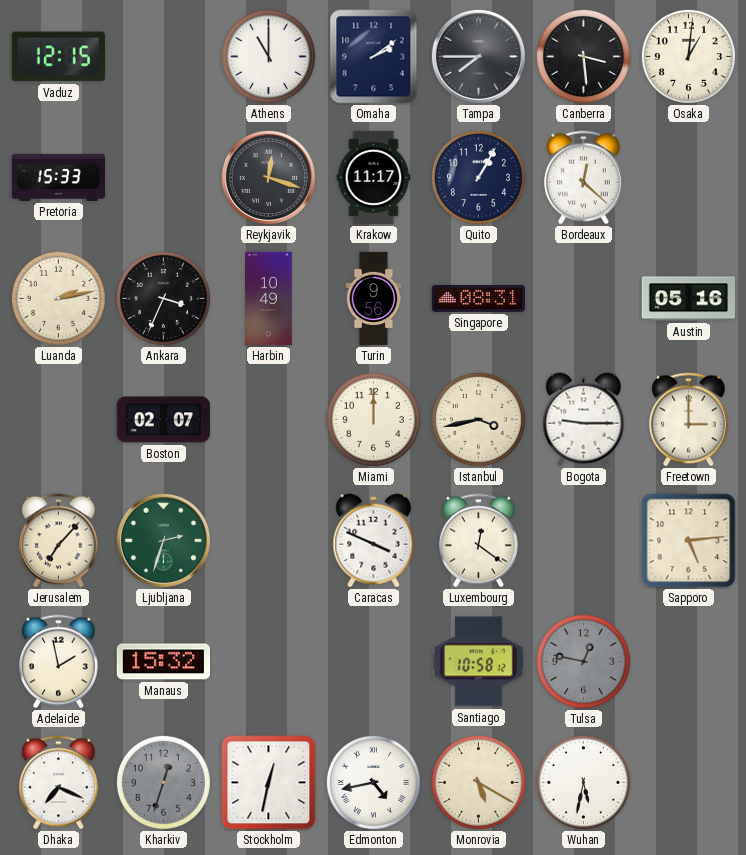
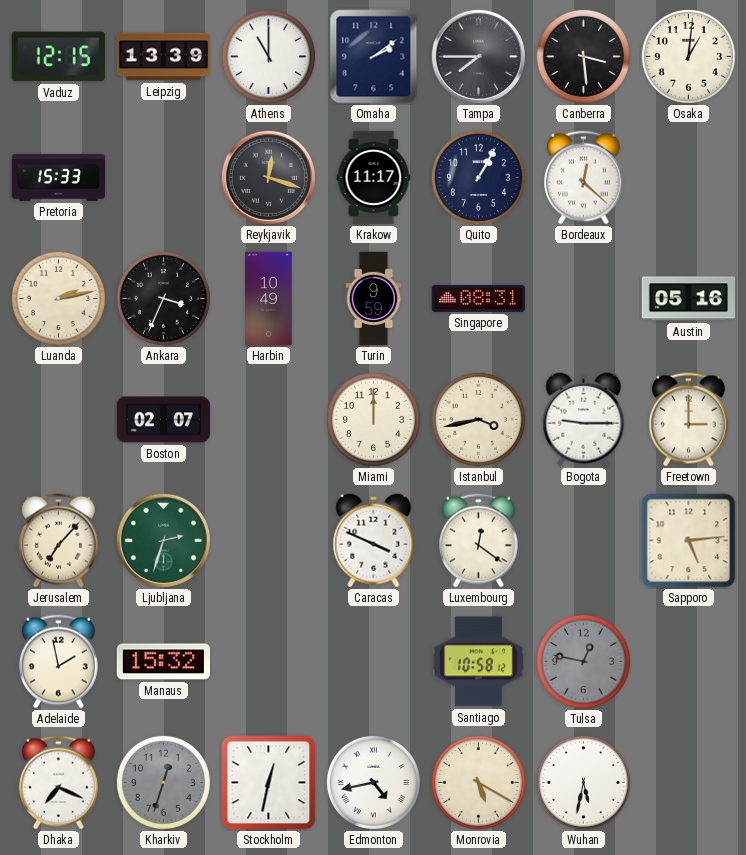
Leipzig: none -> 13:39 (164, 57)
Turin: 9:56 -> 9:59 (374, 299)
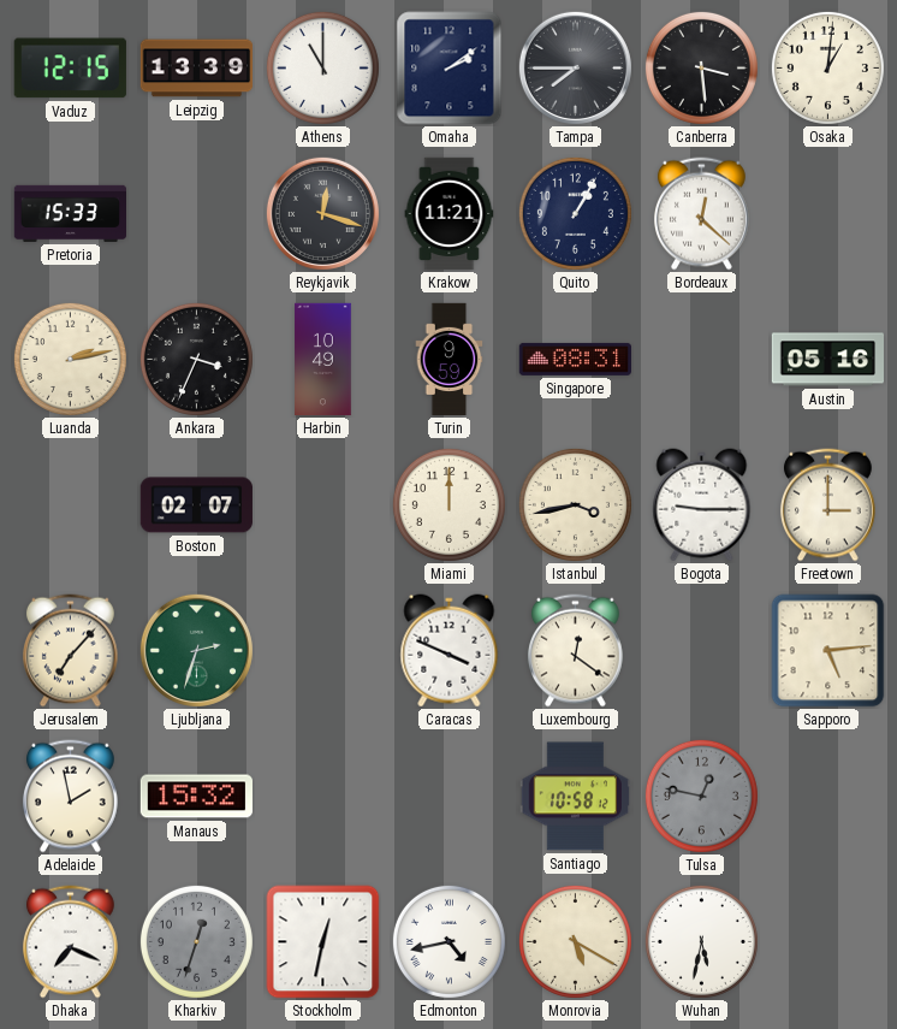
Krakow: 11:17 -> 11:21 (450, 214)
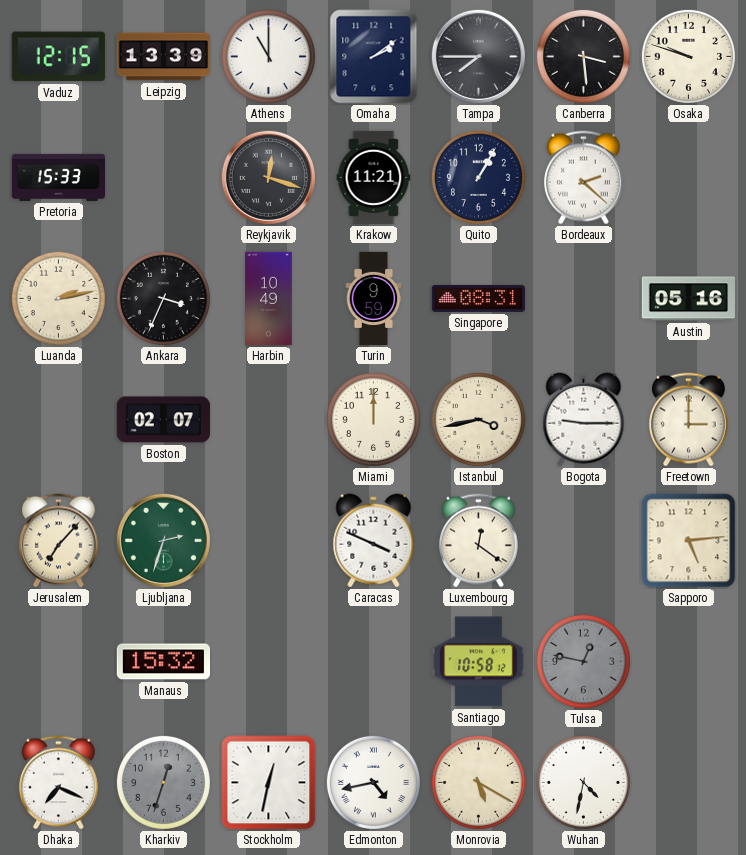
Osaka: 1:01 -> 9:48 (688, 56)
Bordeaux: 12:22 -> 2:22 (584, 178)
Adelaide: 1:58 -> none (71, 797)
Wuhan: 5:32 -> 4:32 (583, 782)
